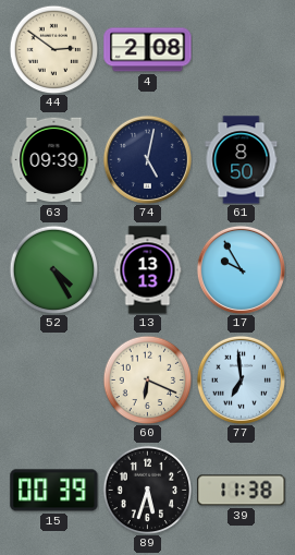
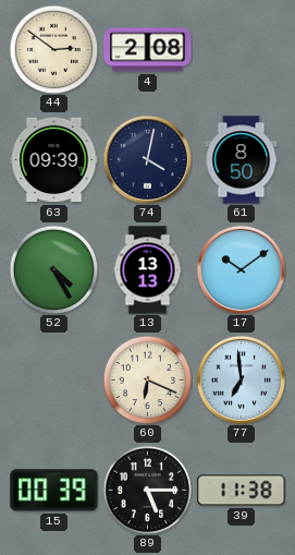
74: 5:02 -> 4:02 (147, 159)
17: 9:55 -> 10:09 (241, 269)
89: 5:33 -> 5:15 (147, 490)
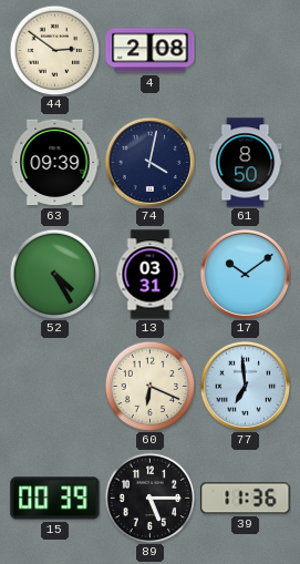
13: 13:13 -> 03:31 (151, 275)
39: 11:38 -> 11:36 (246, 499)
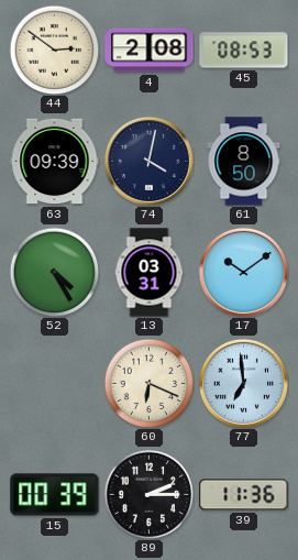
45: none -> 08:53 (244, 51)
89: 5:15 -> 2:15 (148, 494)
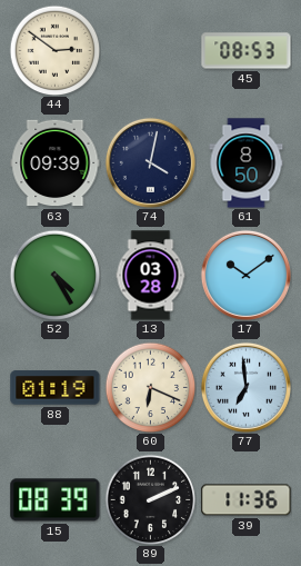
4: 2:08 -> none (150, 51)
13: 03:31 -> 03:28 (151, 276)
88: none -> 01:19 (56, 388)
15: 00:39 -> 08:39 (56, 500)
89: 2:15 -> 2:11 (150, 499)
